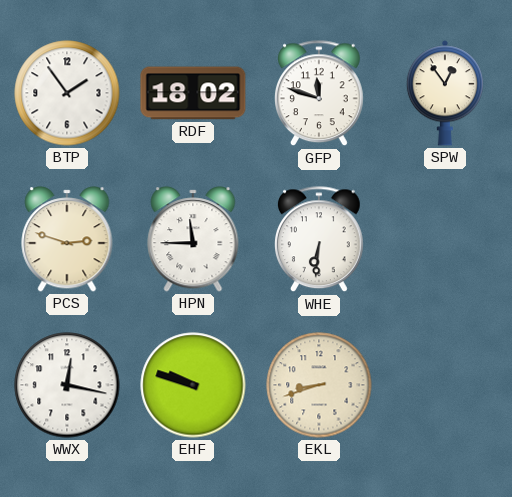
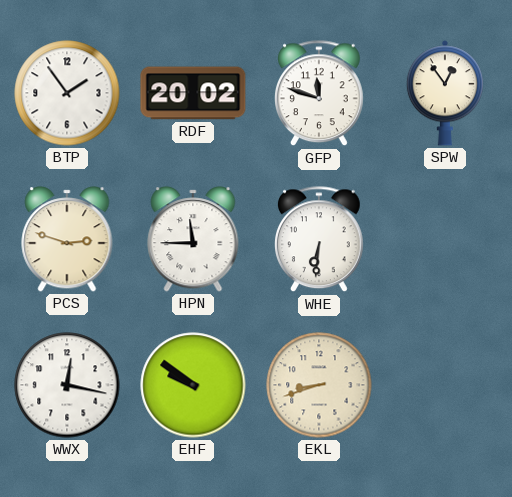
RDF: 18:02 -> 20:02 (193, 93)
EHF: 9:48 -> 9:51 (193, 385)
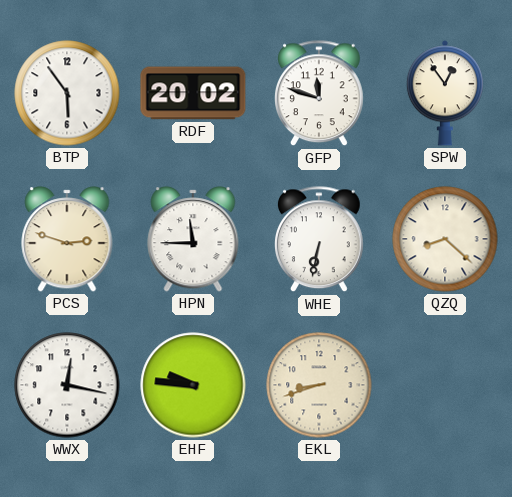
BTP: 1:54 -> 5:54 (67, 93)
WHE: 6:31 -> 6:32 (320, 240)
QZQ: none -> 8:22 (445, 239)
EHF: 9:51 -> 9:46 (193, 385)
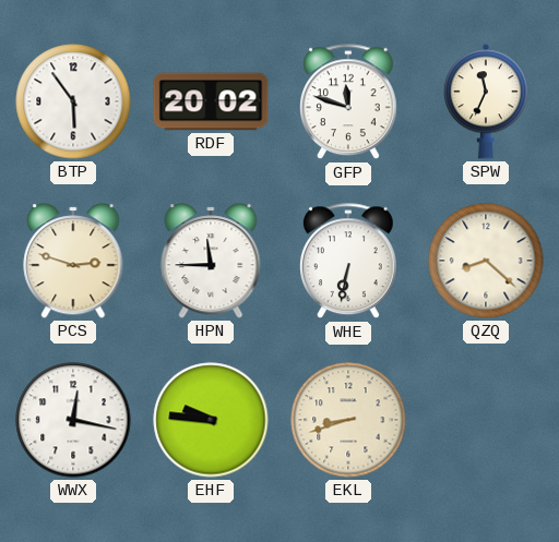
SPW: 12:54 -> 11:34 (486, 101)
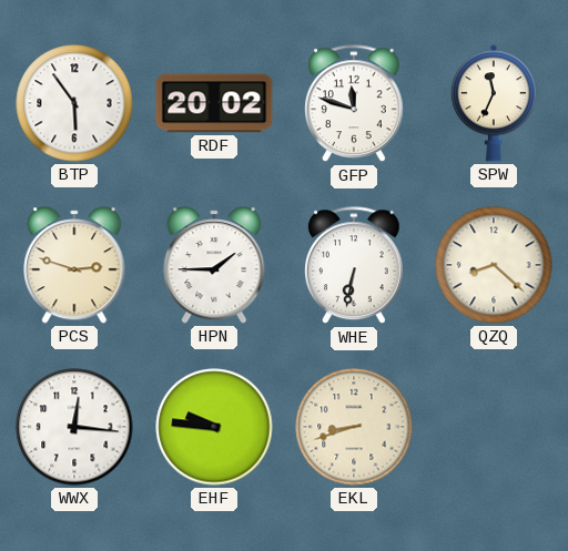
HPN: 11:45 -> 1:45 (214, 265)
WWX: 12:17 -> 12:16 (74, 427)
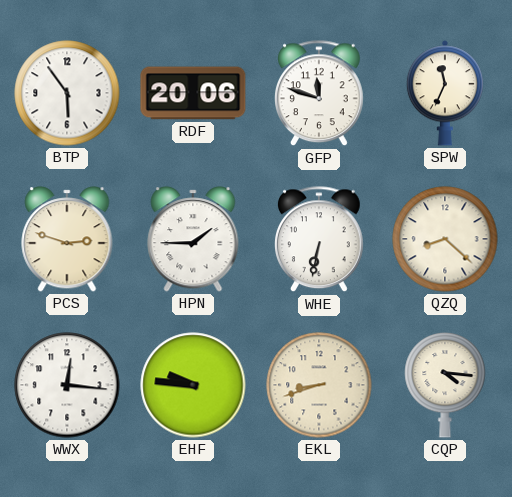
RDF: 20:02 -> 20:06 (193, 93)
CQP: none -> 4:16 (445, 385)
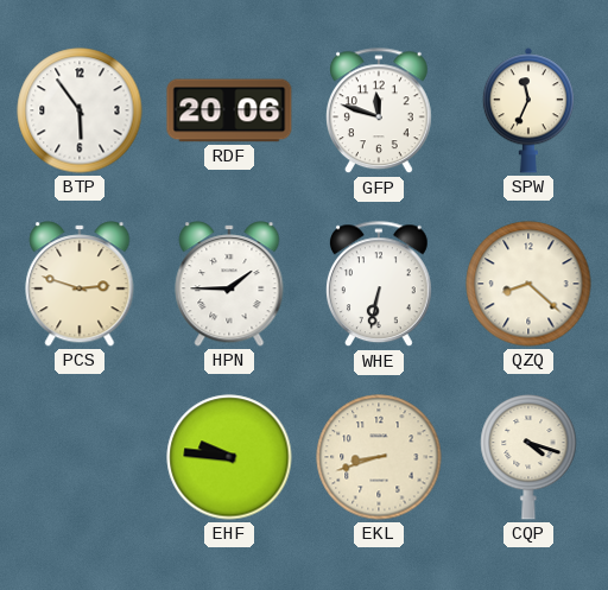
WWX: 12:16 -> none (67, 385)
CQP: 4:16 -> 4:18 (528, 457)
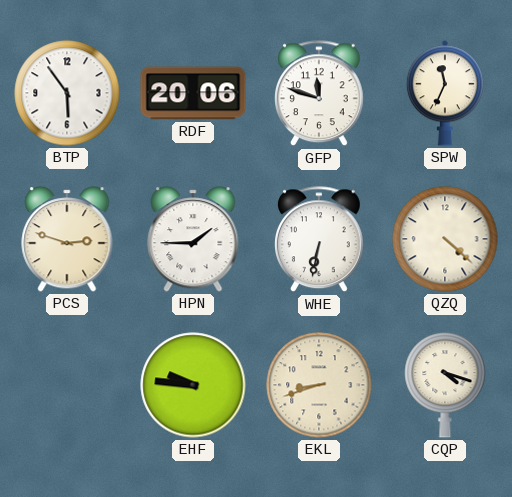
QZQ: 8:22 -> 4:22 (445, 239)
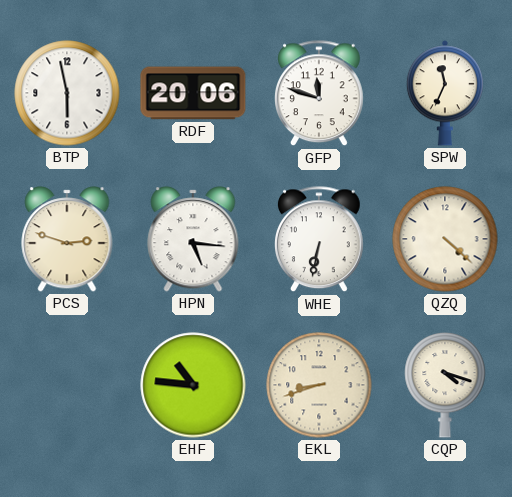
BTP: 5:54 -> 5:58 (67, 93)
HPN: 1:45 -> 5:16 (193, 239)
EHF: 9:46 -> 10:46 (193, 385)
